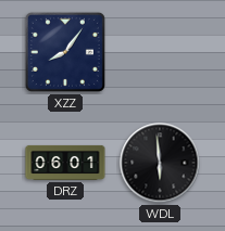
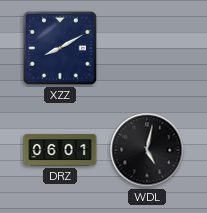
XZZ: 8:06 -> 8:10 (60, 48)
WDL: 5:59 -> 5:02 (147, 150)
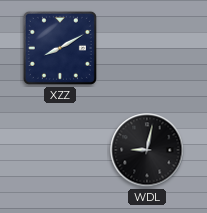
DRZ: 06:01 -> none (60, 150)
WDL: 5:02 -> 9:02 (147, 150)
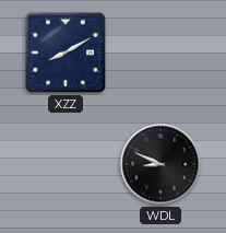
WDL: 9:02 -> 8:49 (160, 164)
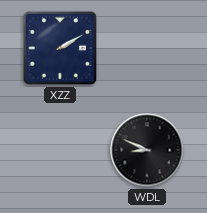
XZZ: 8:10 -> 2:10 (60, 48)
